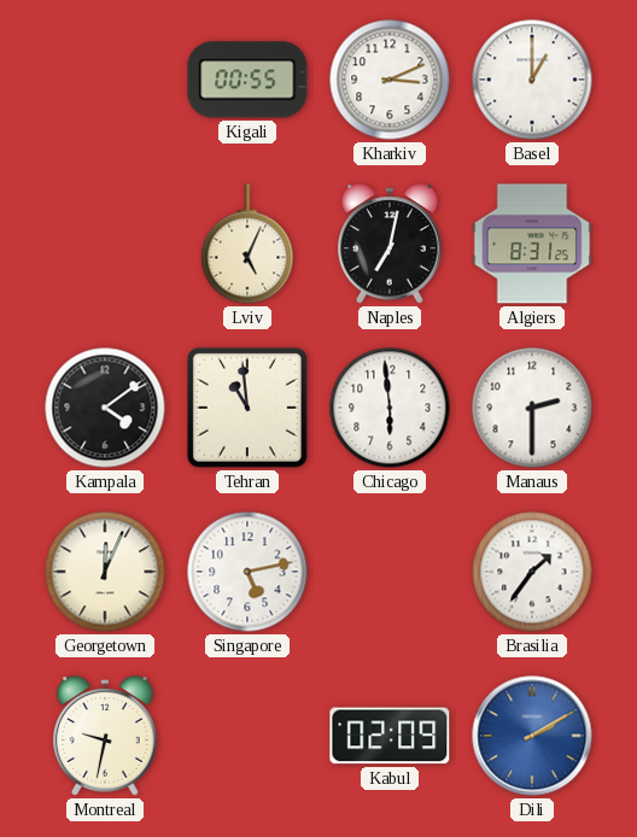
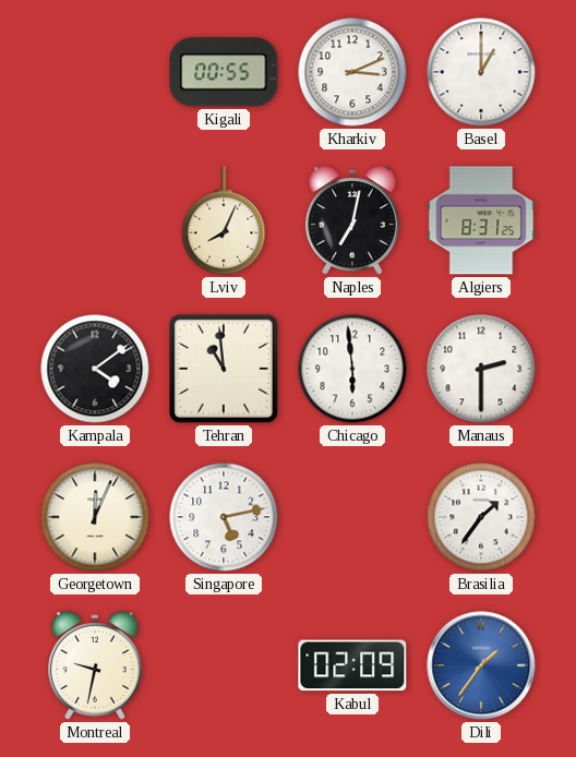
Lviv: 5:04 -> 8:04 (224, 220)
Dili: 2:10 -> 1:36 (481, 665)
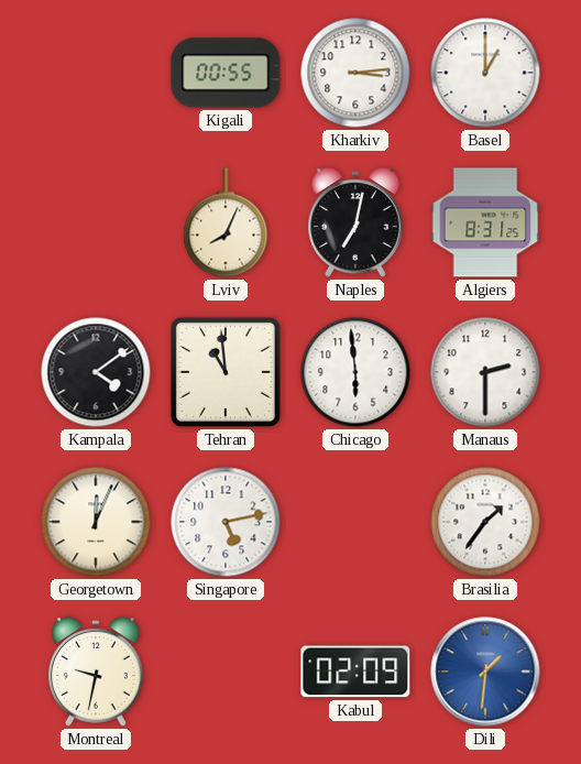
Kharkiv: 3:11 -> 3:14 (355, 73)
Dili: 1:36 -> 1:31 (485, 672)
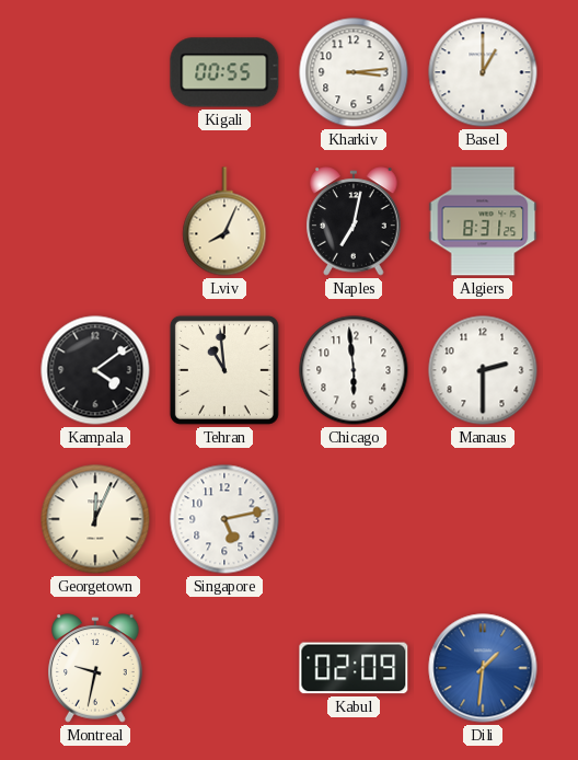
Brasilia: 1:36 -> none (485, 522)
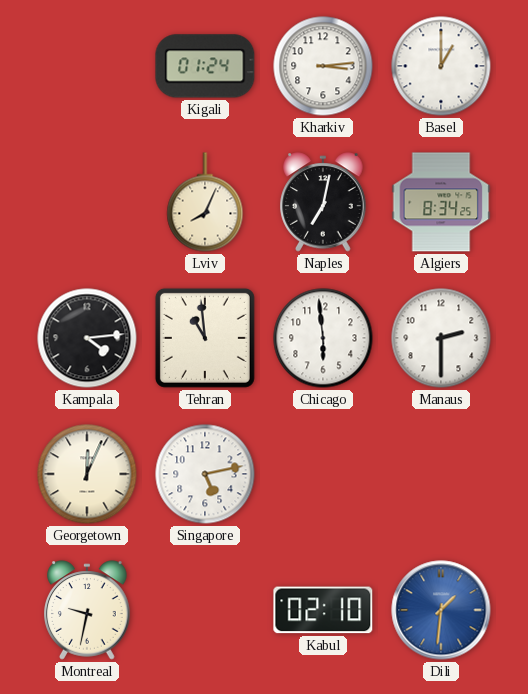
Kigali: 00:55 -> 01:24 (205, 66)
Algiers: 8:31 -> 8:34 (441, 202)
Kampala: 4:09 -> 4:14 (87, 338)
Kabul: 02:09 -> 02:10 (323, 610)
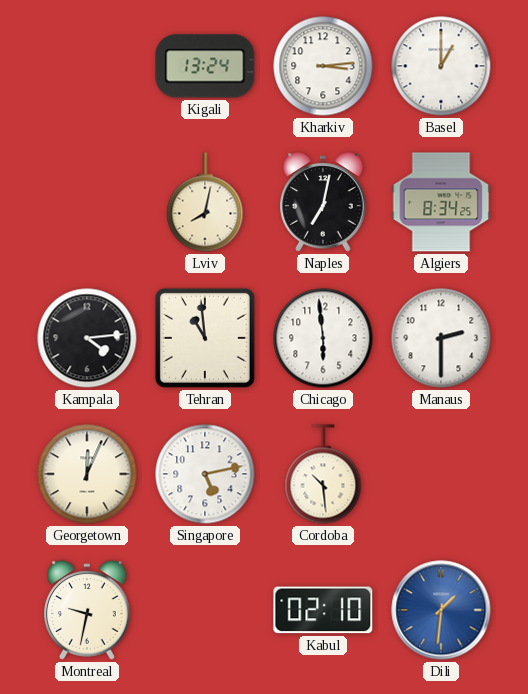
Kigali: 01:24 -> 13:24 (205, 66)
Lviv: 8:04 -> 8:02 (205, 202)
Cordoba: none -> 10:29 (323, 474)
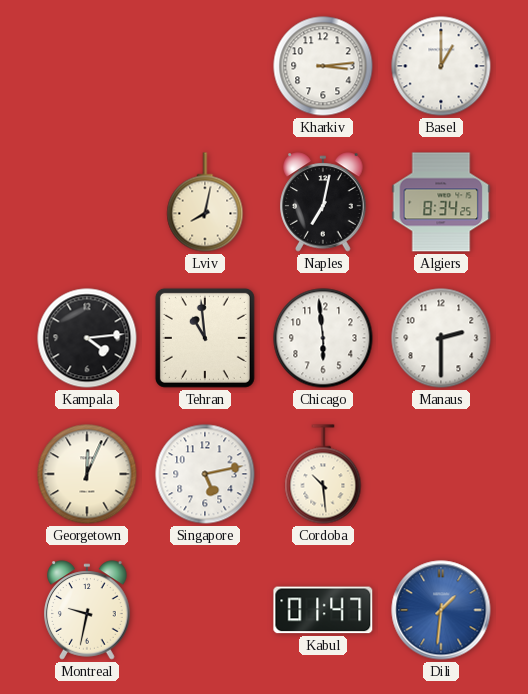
Kigali: 13:24 -> none (205, 66)
Kabul: 02:10 -> 01:47 (323, 610)
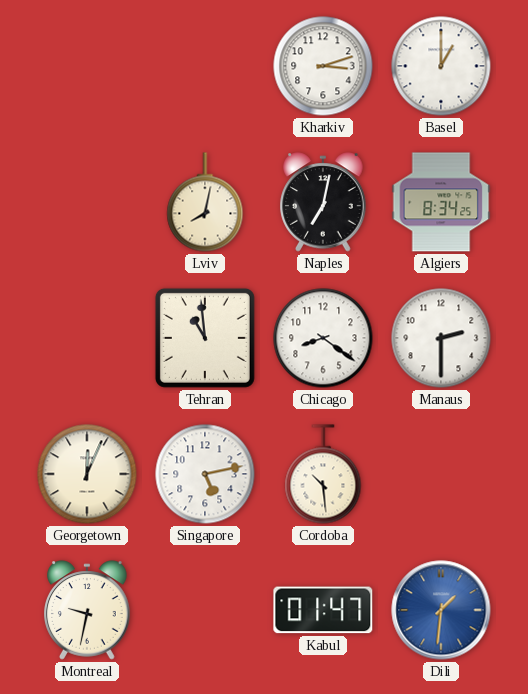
Kharkiv: 3:14 -> 3:12 (323, 66)
Kampala: 4:14 -> none (87, 338)
Chicago: 5:59 -> 8:21 (323, 338)
